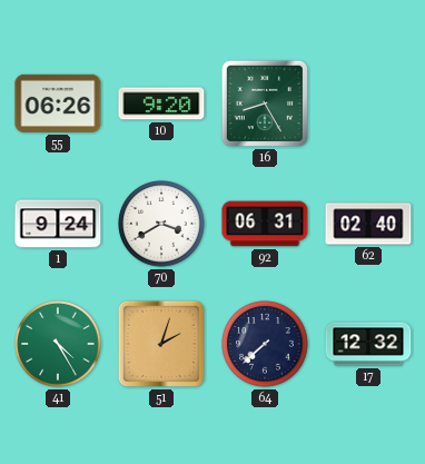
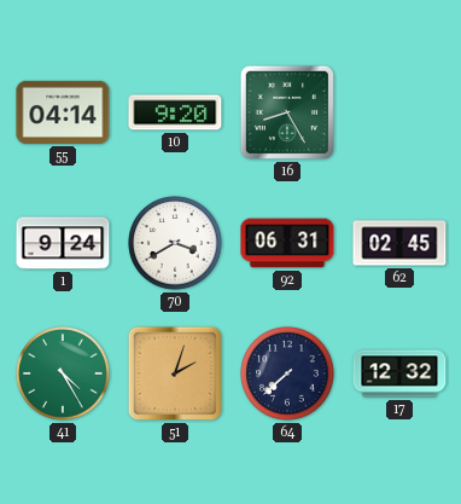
55: 06:26 -> 04:14 (63, 112)
62: 02:40 -> 02:45 (399, 243)
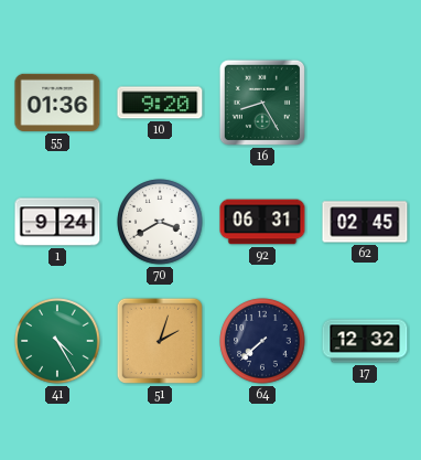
55: 04:14 -> 01:36 (57, 103)
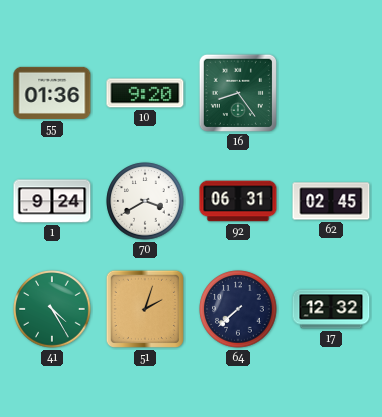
16: 8:25 -> 8:24 (238, 93)
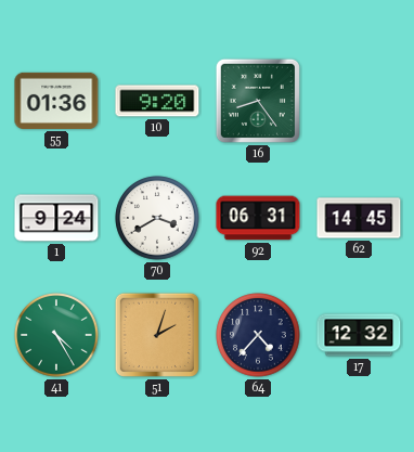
62: 02:45 -> 14:45 (359, 218)
64: 7:38 -> 4:37 (258, 335)
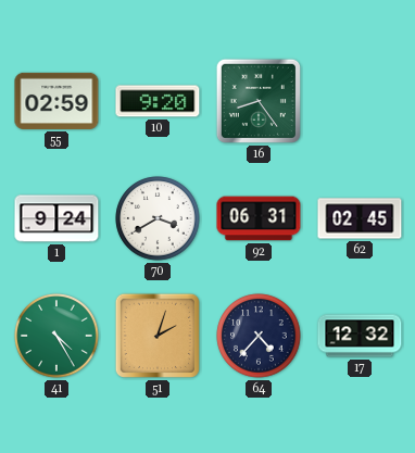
55: 01:36 -> 02:59 (56, 101)
62: 14:45 -> 02:45 (360, 218)
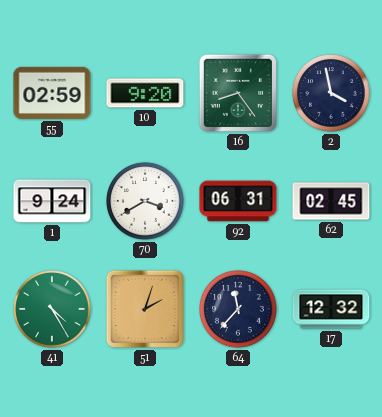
2: none -> 3:58 (331, 93)
64: 4:37 -> 11:37 (238, 309)
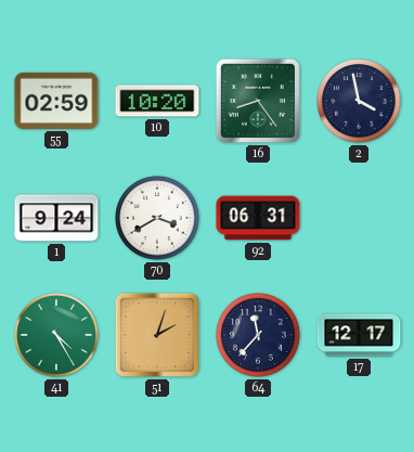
10: 9:20 -> 10:20 (157, 101)
62: 02:45 -> none (331, 201)
17: 12:32 -> 12:17 (359, 335)
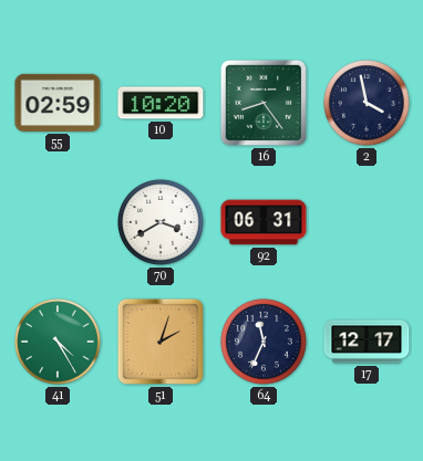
1: 9:24 -> none (56, 218)
64: 11:37 -> 11:34 (264, 342)
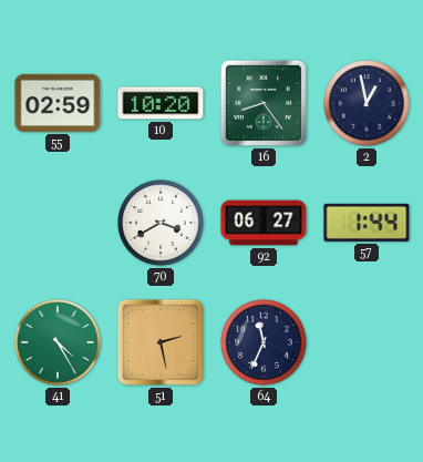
2: 3:58 -> 12:58 (367, 103)
92: 06:31 -> 06:27 (264, 223)
57: none -> 1:44 (367, 223)
51: 2:03 -> 2:28 (161, 342)
17: 12:17 -> none (367, 342)
